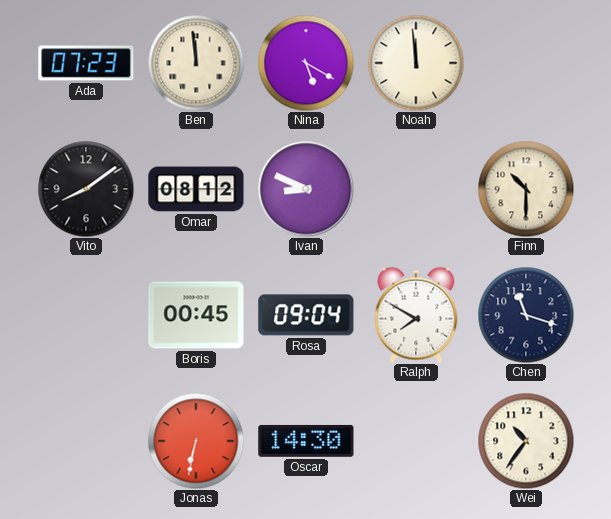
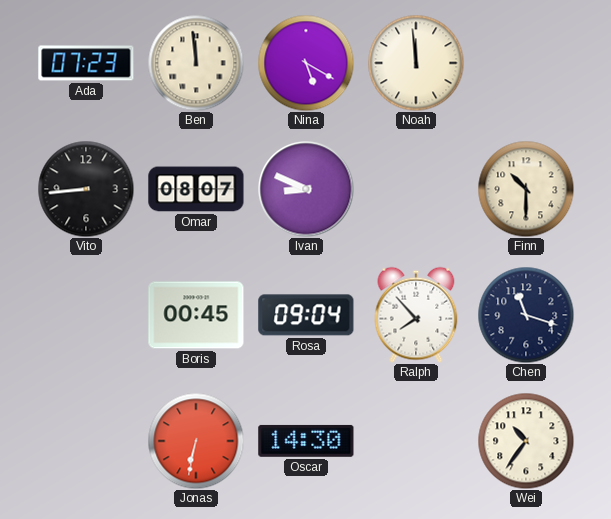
Vito: 8:09 -> 8:44 (86, 189)
Omar: 08:12 -> 08:07 (196, 189)
Ralph: 7:50 -> 7:53 (416, 315)
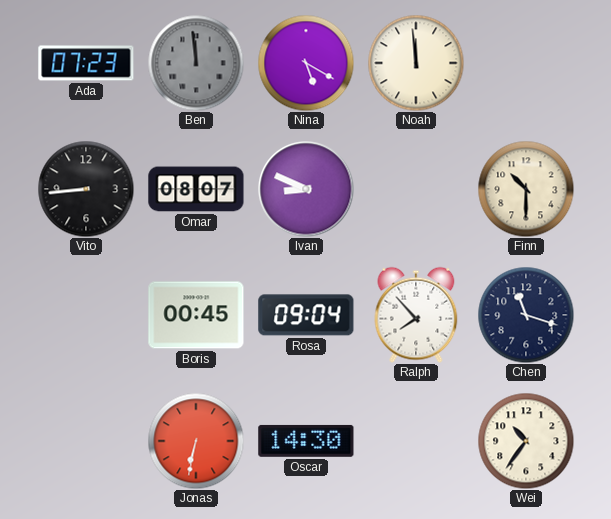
Ben dial: cream -> grey (196, 63)
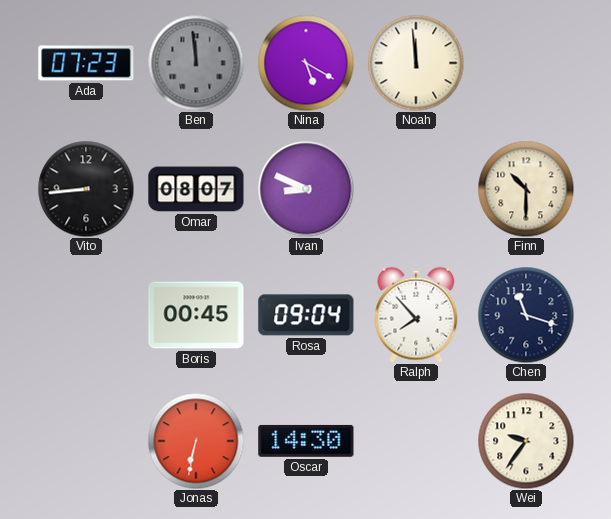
Wei: 10:36 -> 9:36 (526, 441)
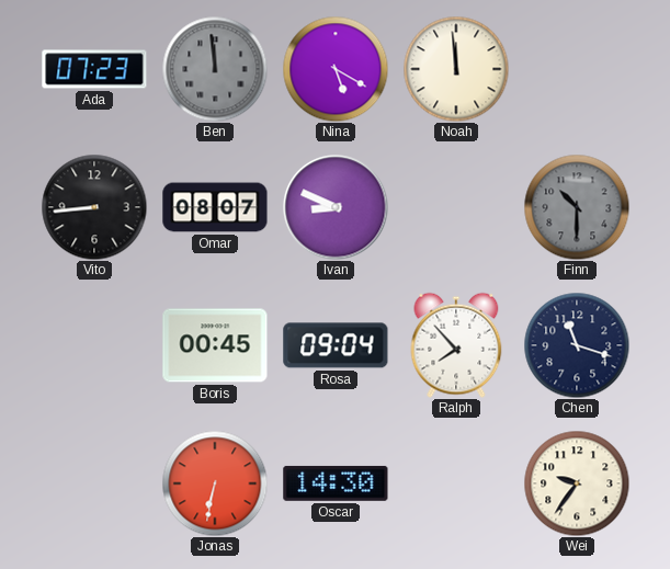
Finn dial: cream -> grey (577, 207)
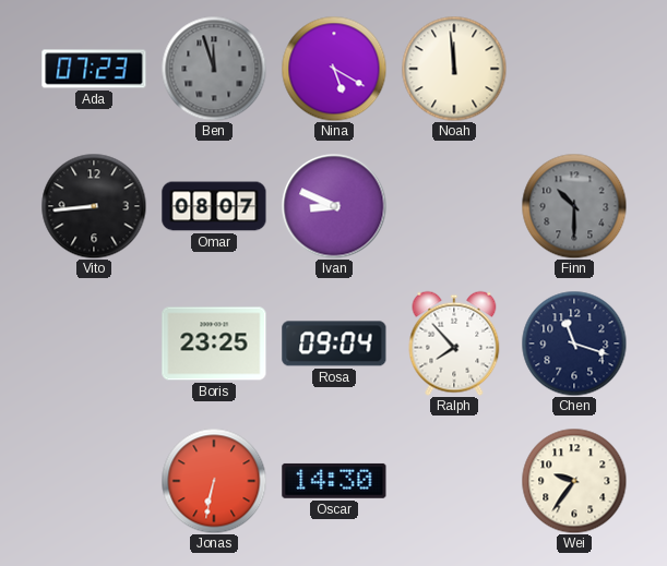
Ben: 11:59 -> 11:57 (214, 69)
Boris: 00:45 -> 23:25 (214, 344)
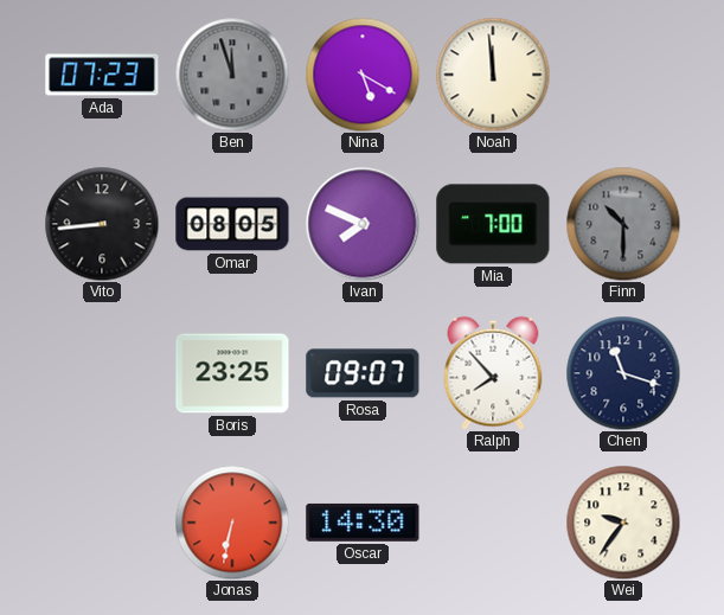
Omar: 08:07 -> 08:05 (232, 224)
Ivan: 8:49 -> 7:49 (363, 224)
Mia: none -> 7:00 (493, 224)
Rosa: 09:04 -> 09:07 (363, 373)
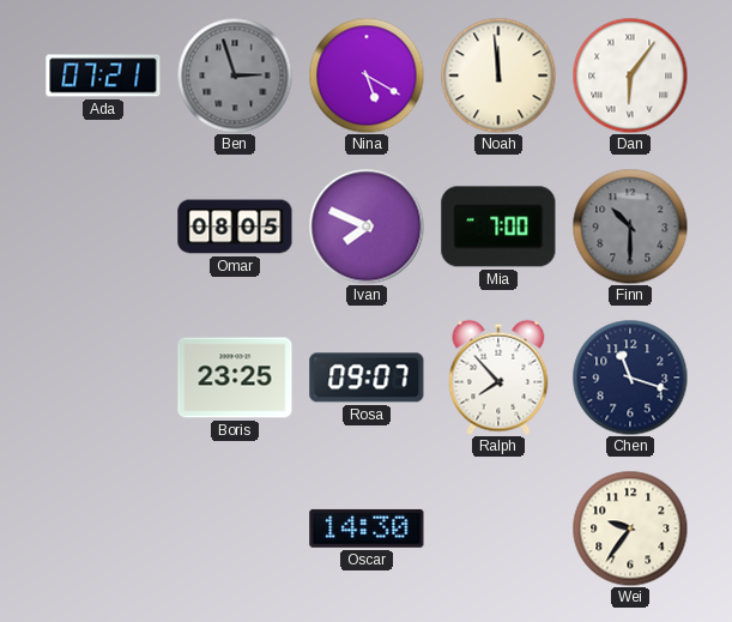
Ada: 07:23 -> 07:21 (103, 76)
Ben: 11:57 -> 2:57 (235, 76)
Dan: none -> 6:06 (630, 76)
Vito: 8:44 -> none (102, 224)
Jonas: 6:32 -> none (232, 523)
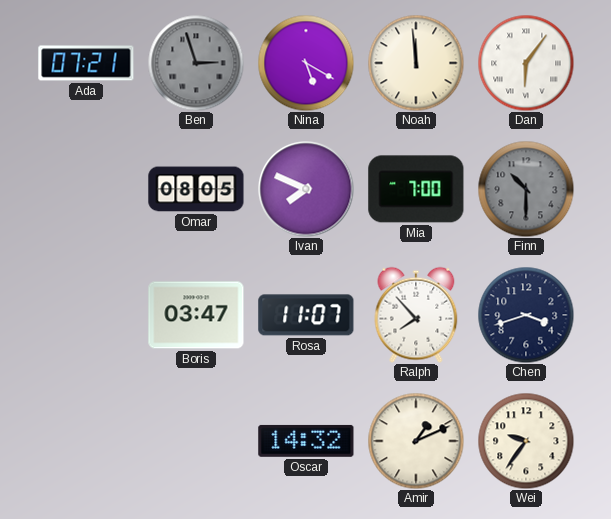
Boris: 23:25 -> 03:47 (196, 315)
Rosa: 09:07 -> 11:07 (306, 315)
Chen: 11:18 -> 3:42 (526, 315)
Oscar: 14:30 -> 14:32 (306, 441)
Amir: none -> 1:11 (416, 441)
